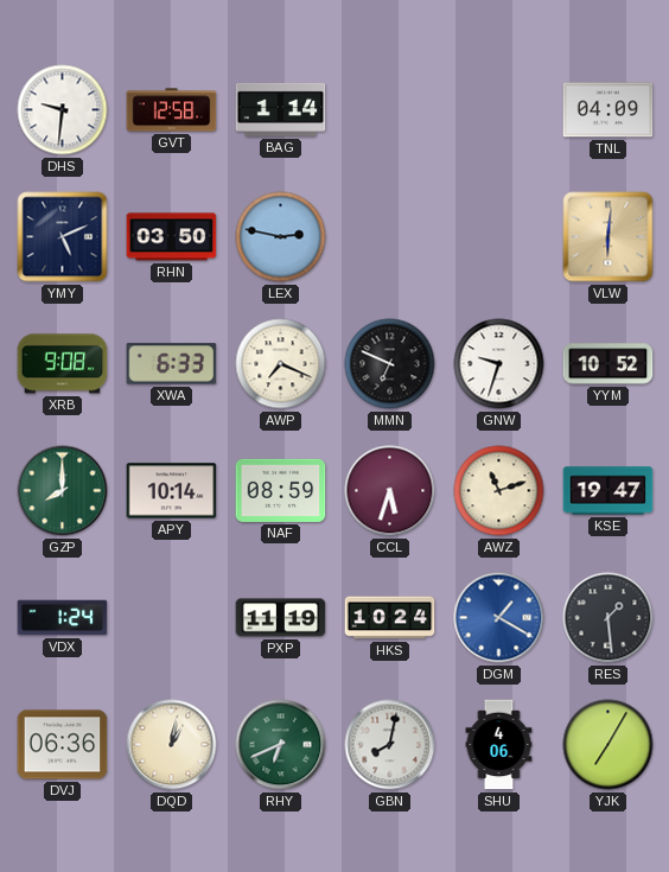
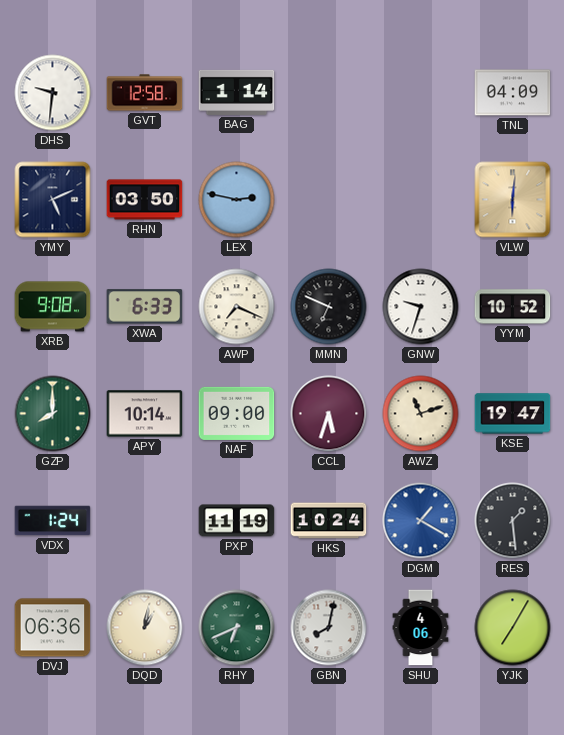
NAF: 08:59 -> 09:00 (237, 413)
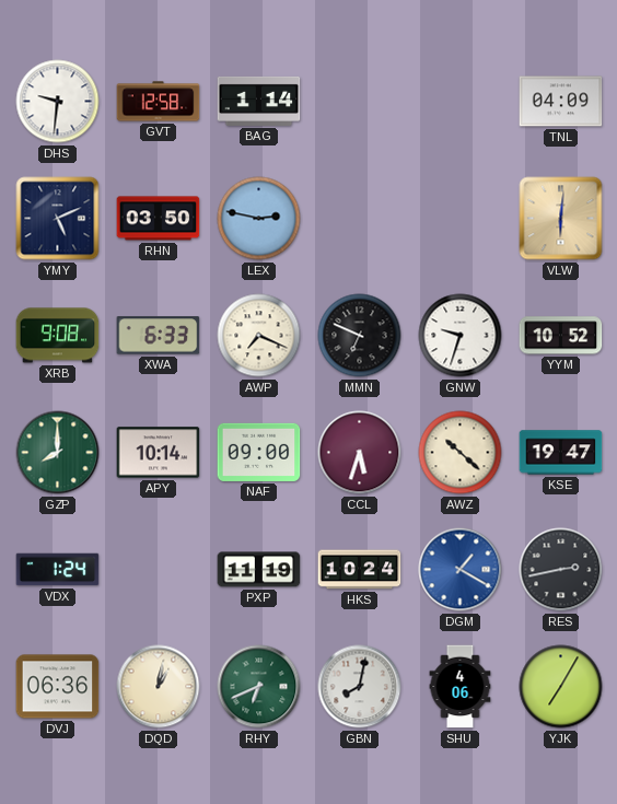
AWZ: 11:12 -> 10:22 (461, 453)
RES: 1:29 -> 2:43 (561, 570)
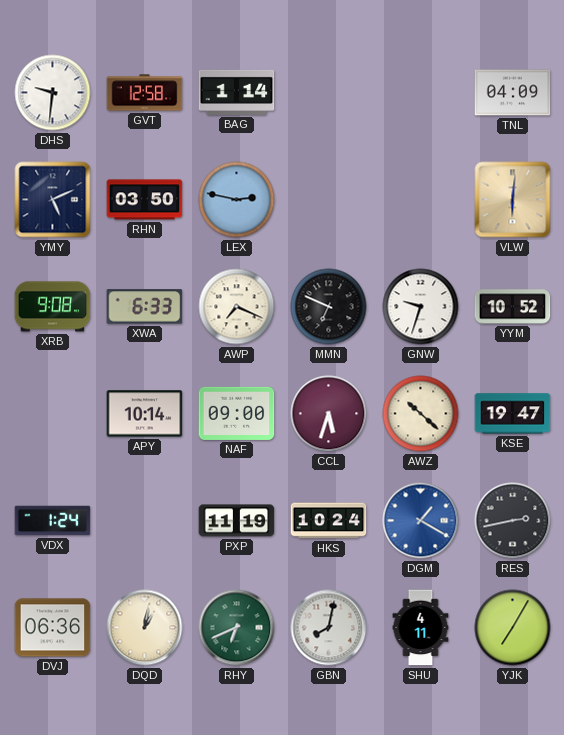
GZP: 8:00 -> none (58, 453)
SHU: 4:06 -> 4:11 (421, 628)
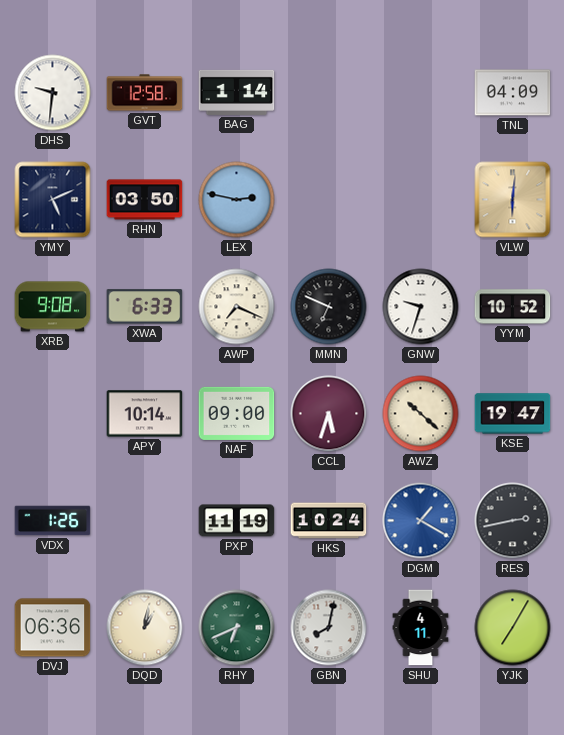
VDX: 1:24 -> 1:26 (53, 521)
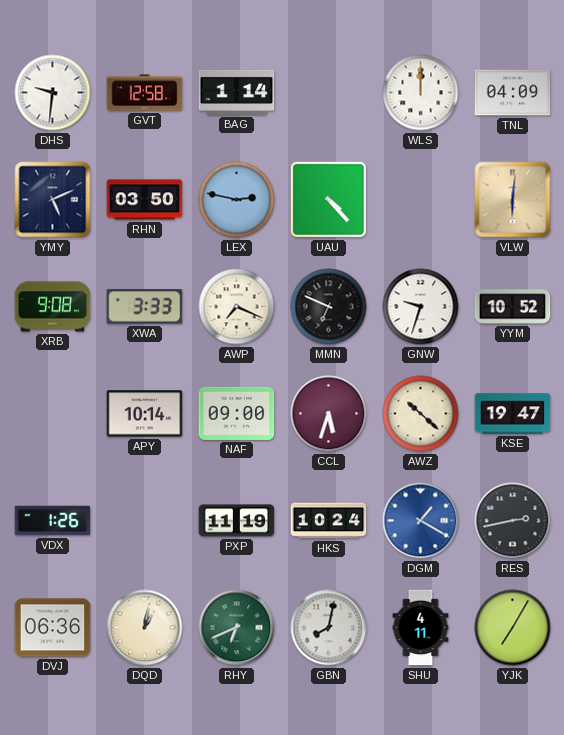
WLS: none -> 12:00 (421, 93)
UAU: none -> 4:23 (328, 199)
XWA: 6:33 -> 3:33 (145, 307)
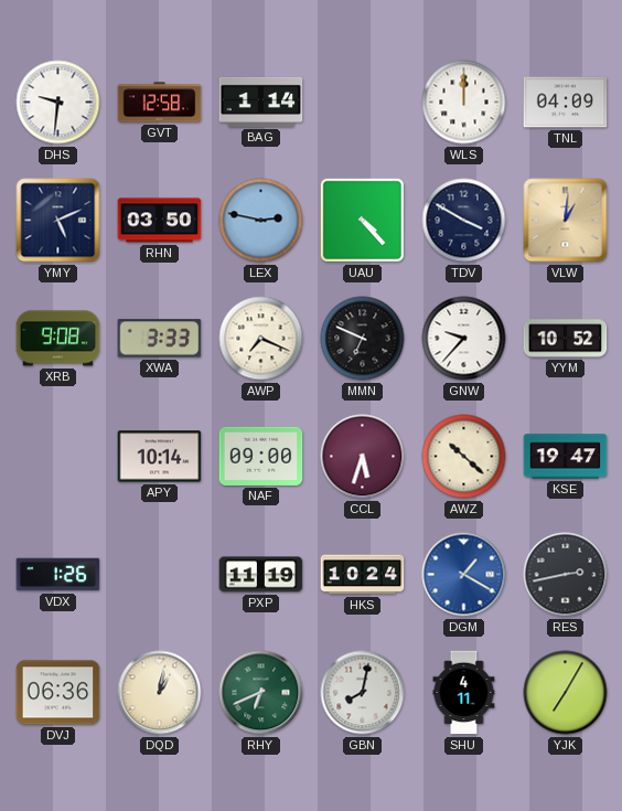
TDV: none -> 3:50 (464, 221)
VLW: 6:01 -> 1:01 (566, 221)
GNW: 9:33 -> 9:37 (464, 339)
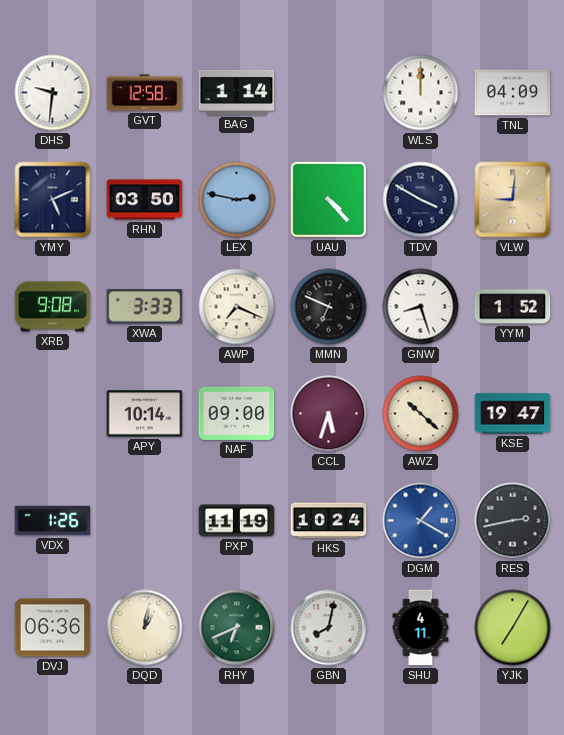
VLW: 1:01 -> 9:01 (513, 200)
GNW: 9:37 -> 8:27 (421, 307)
YYM: 10:52 -> 1:52 (513, 307)
